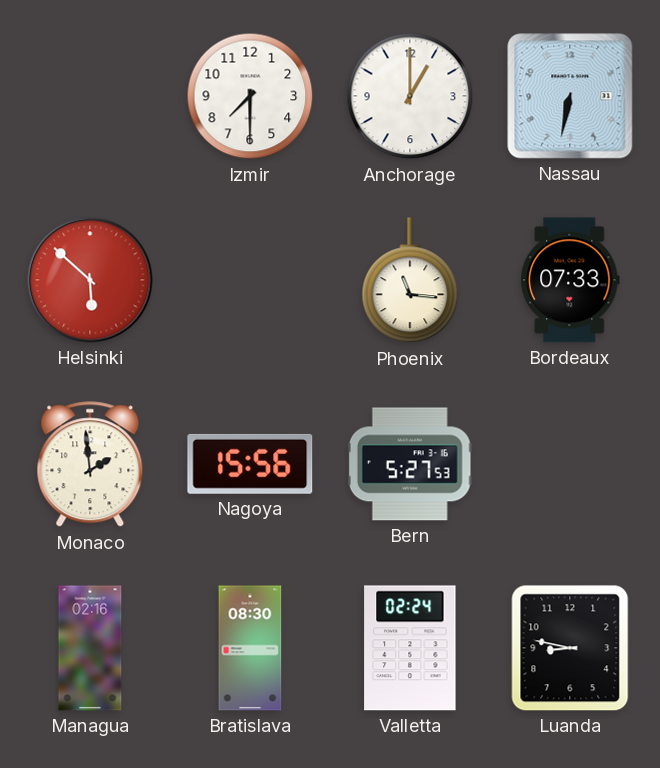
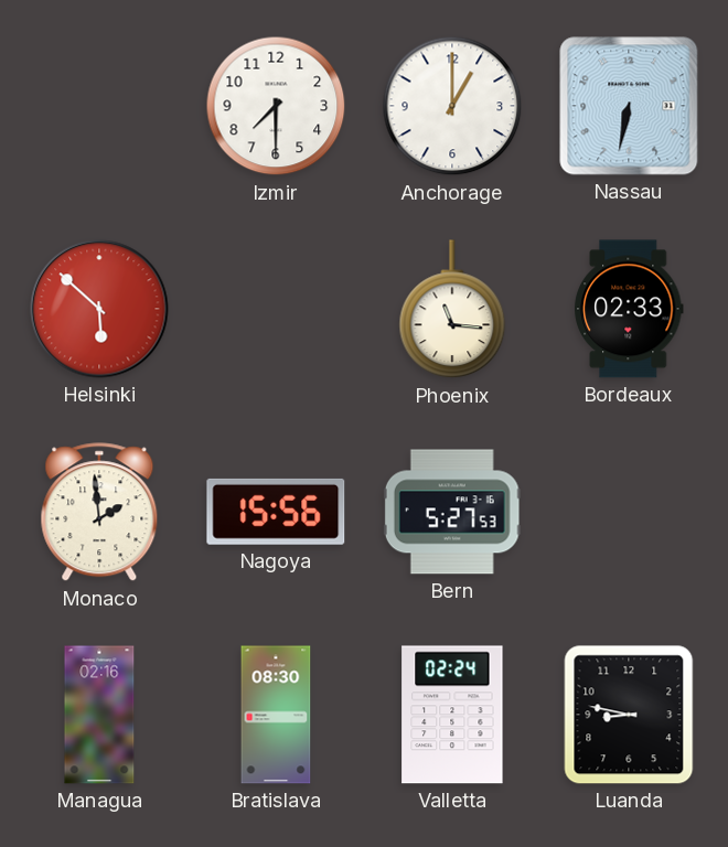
Bordeaux: 07:33 -> 02:33 (630, 309)
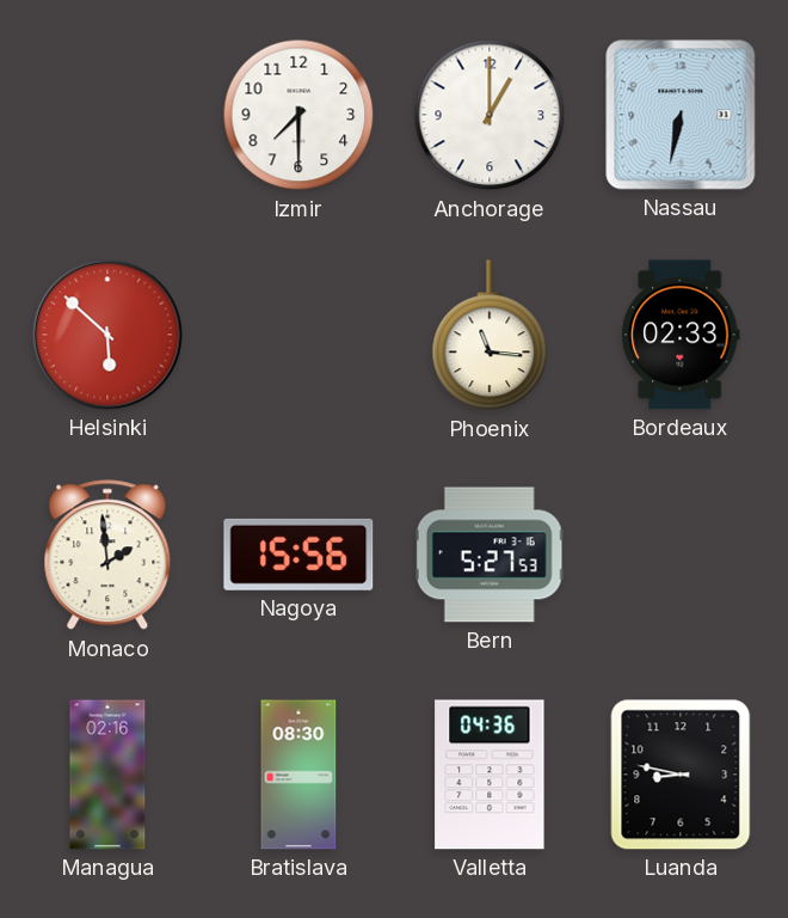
Valletta: 02:24 -> 04:36 (490, 775)
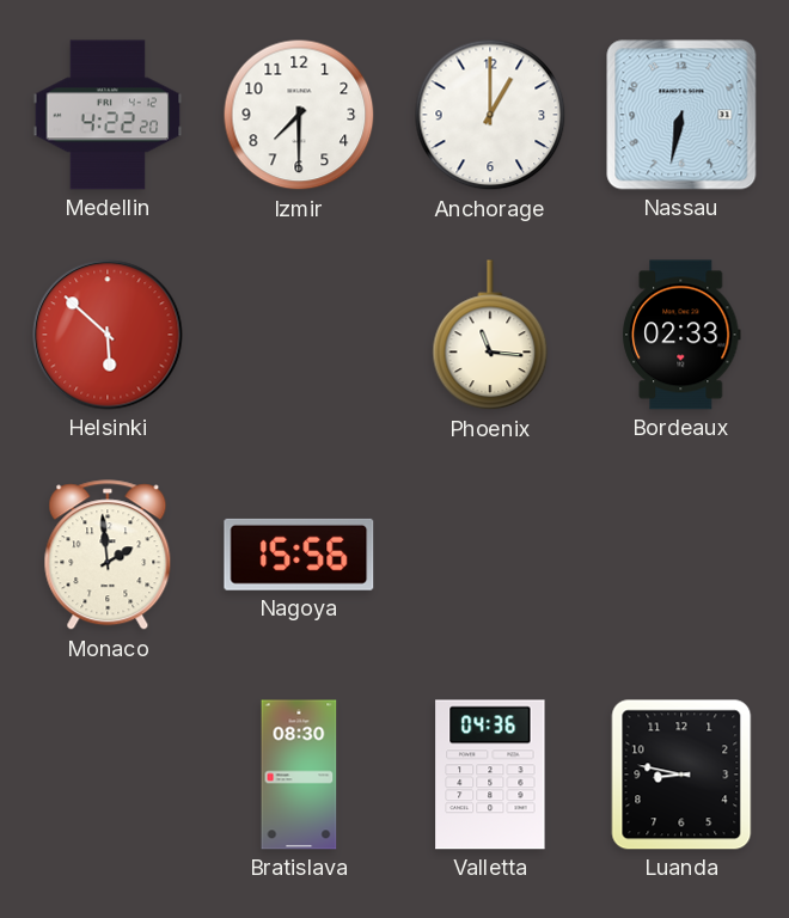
Medellin: none -> 4:22 (108, 115)
Bern: 5:27 -> none (490, 555)
Managua: 02:16 -> none (107, 775)
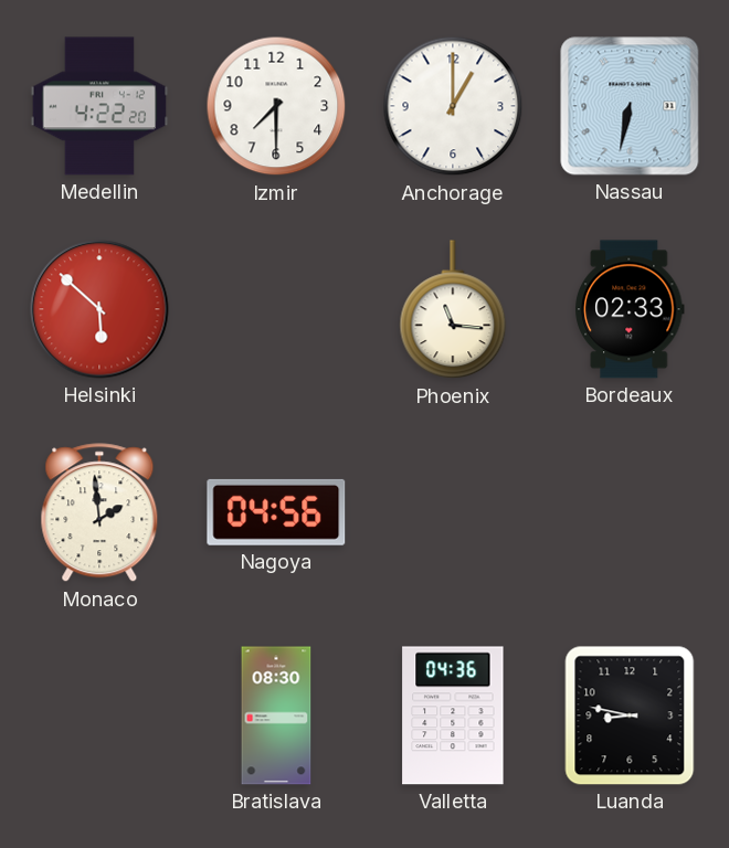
Nagoya: 15:56 -> 04:56 (276, 512)
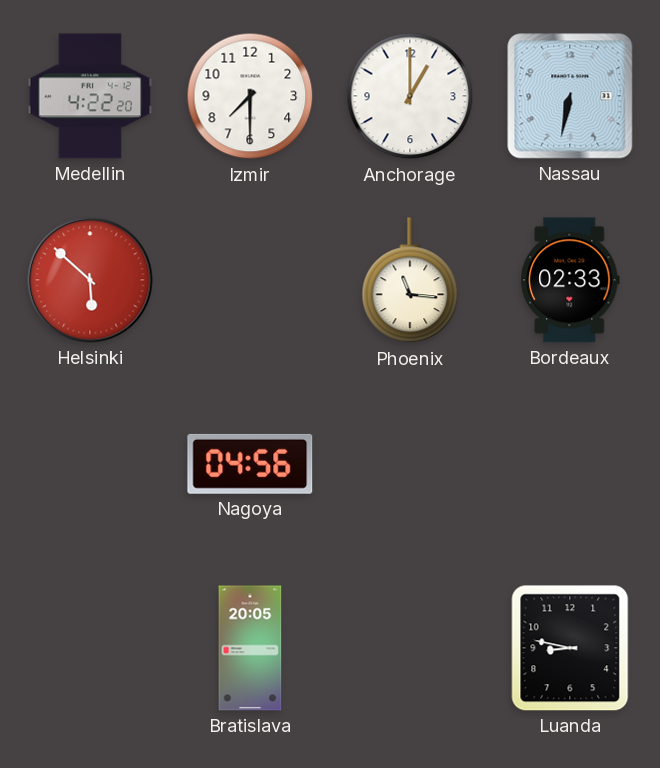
Monaco: 1:59 -> none (99, 513)
Bratislava: 08:30 -> 20:05 (250, 648)
Valletta: 04:36 -> none (453, 715)
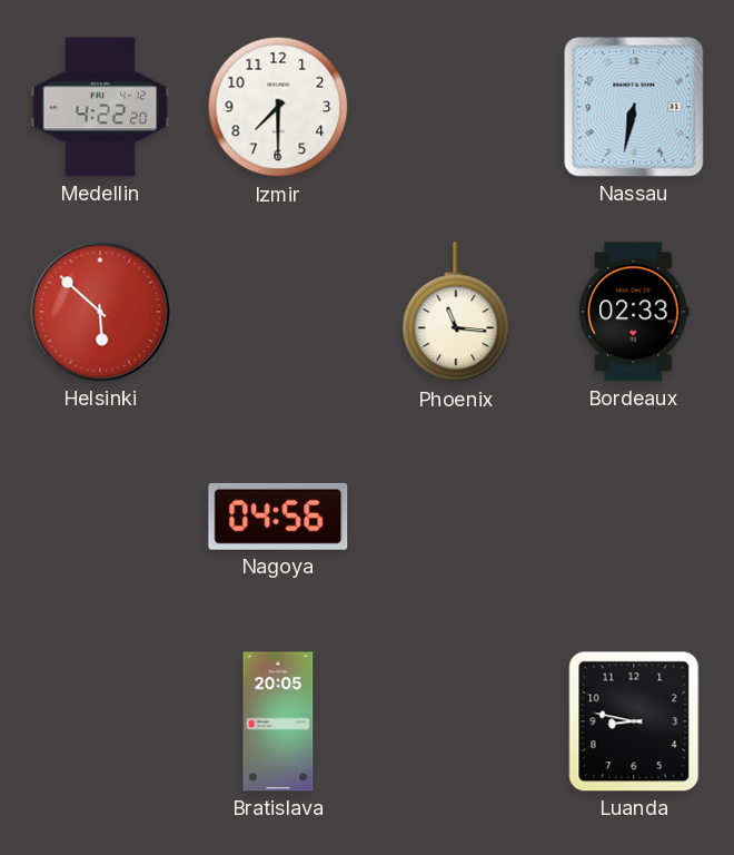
Anchorage: 1:00 -> none (410, 96)
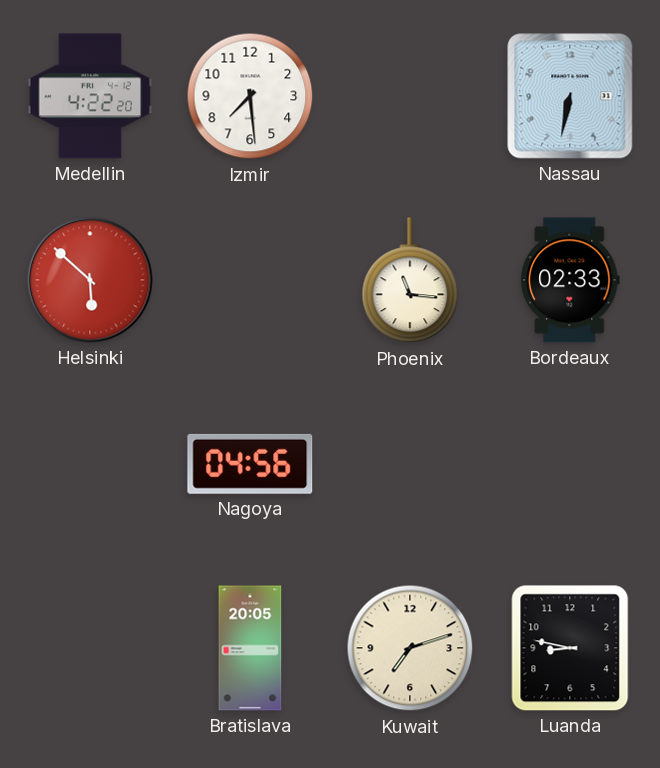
Izmir: 7:30 -> 7:29 (250, 96)
Kuwait: none -> 7:12 (410, 648)
